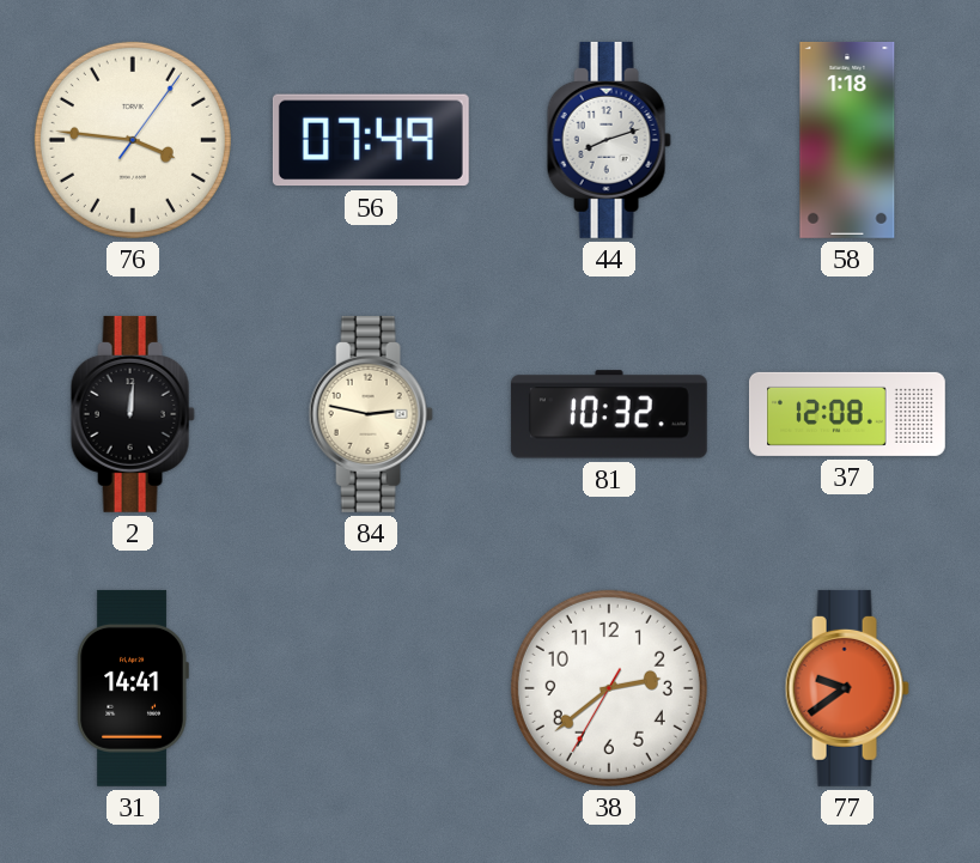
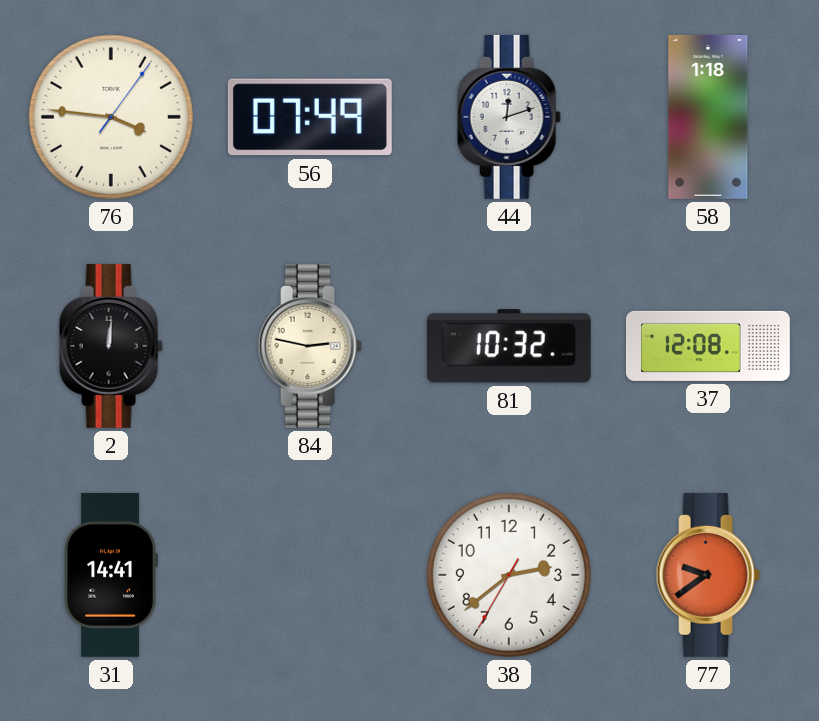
44: 8:12 -> 12:12 (509, 117)
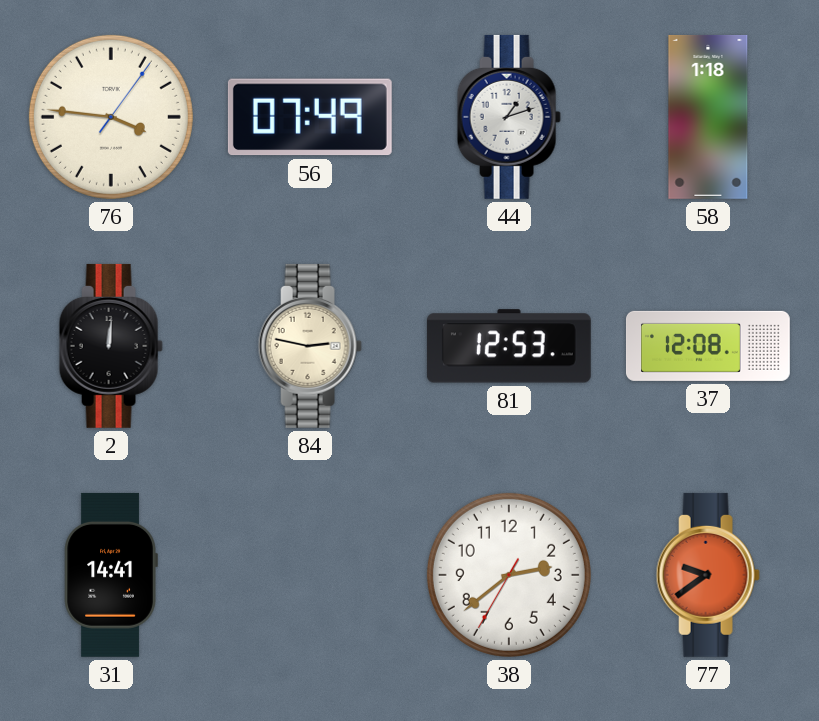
44: 12:12 -> 1:12 (509, 117)
81: 10:32 -> 12:53 (509, 346)
